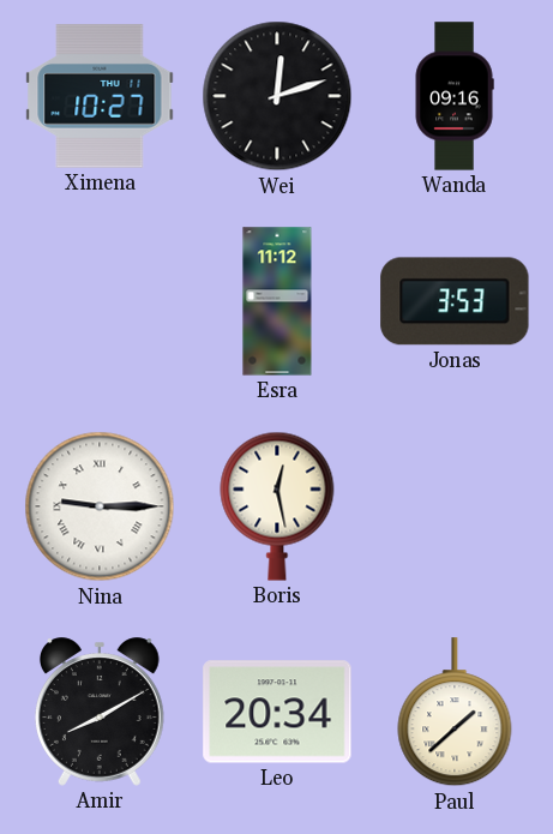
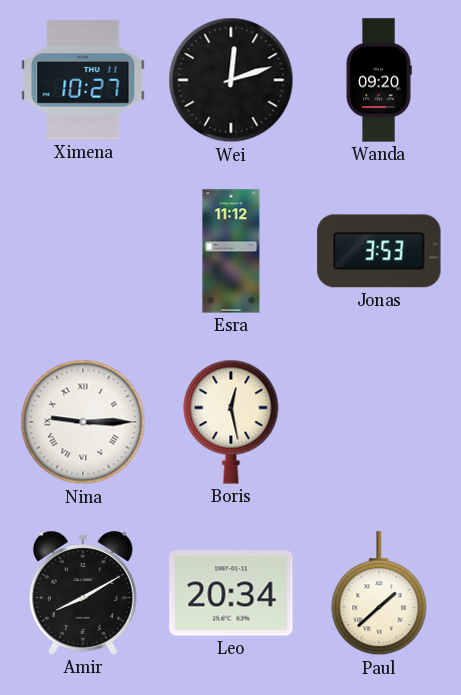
Wanda: 09:16 -> 09:20 (379, 80)
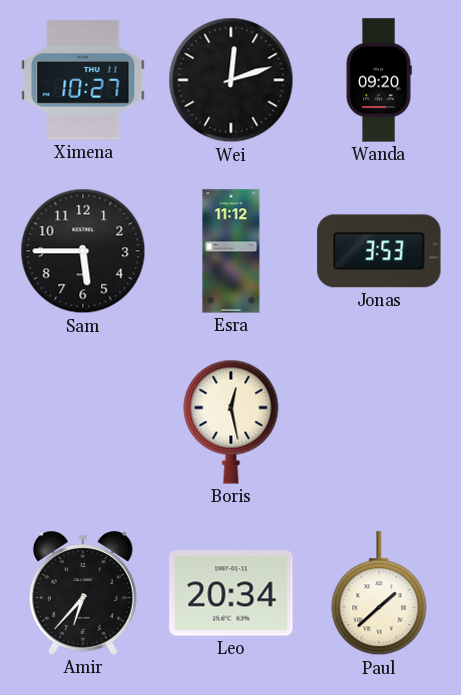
Sam: none -> 5:45 (83, 251)
Nina: 9:15 -> none (83, 422)
Amir: 8:10 -> 6:37 (83, 593)
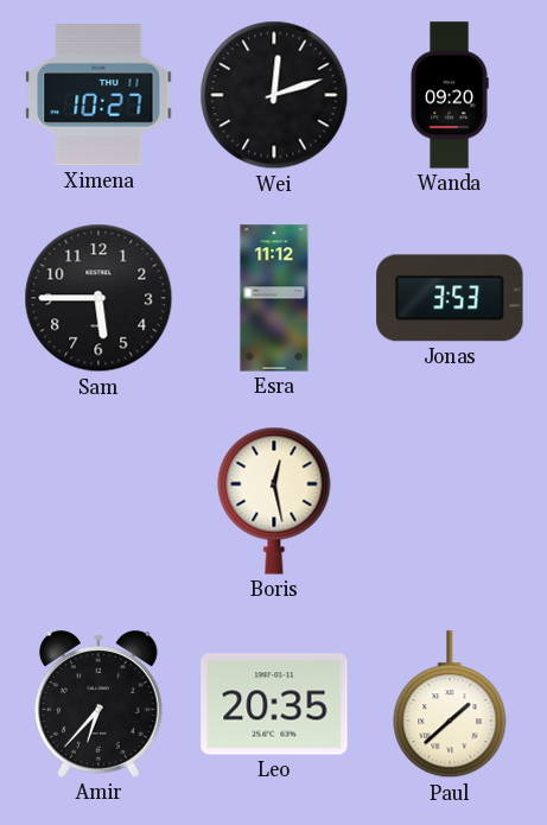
Leo: 20:34 -> 20:35 (274, 704)
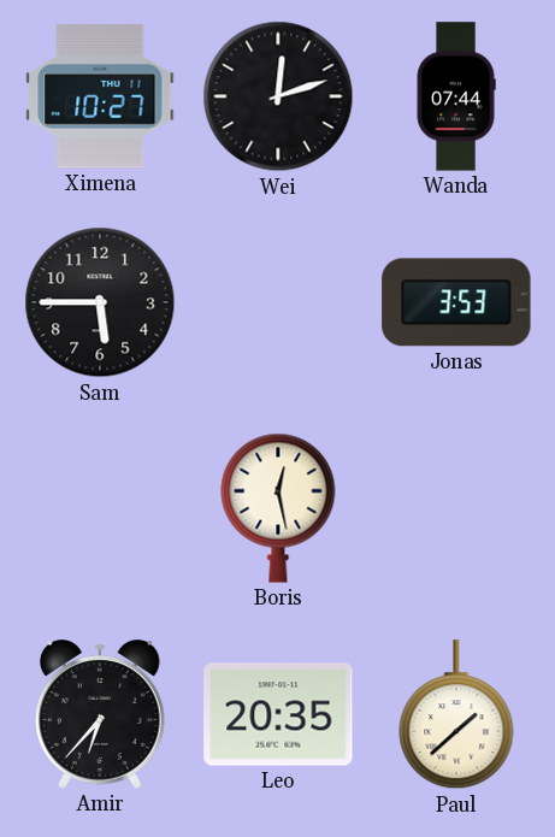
Wanda: 09:20 -> 07:44 (456, 96)
Esra: 11:12 -> none (274, 298)
